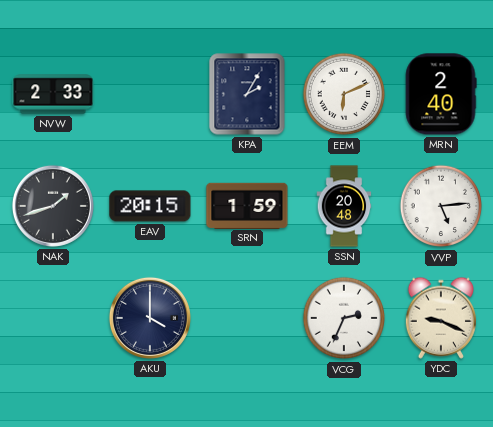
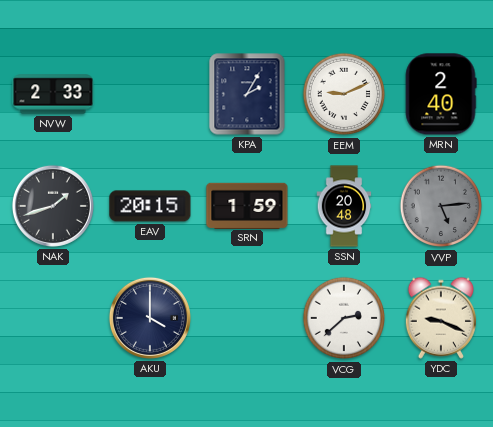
EEM: 6:11 -> 9:11 (344, 94)
VVP dial: white -> grey (441, 206)
VCG: 2:34 -> 2:38 (344, 318)
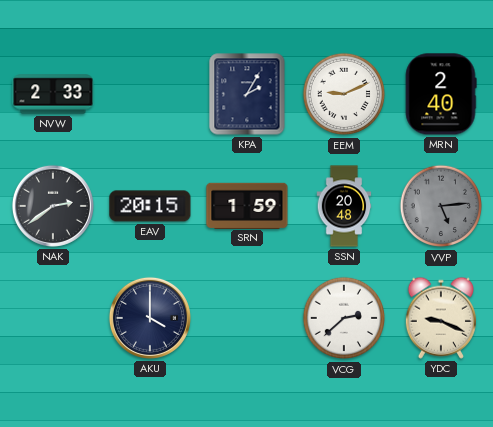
NAK: 1:42 -> 2:39 (53, 206)
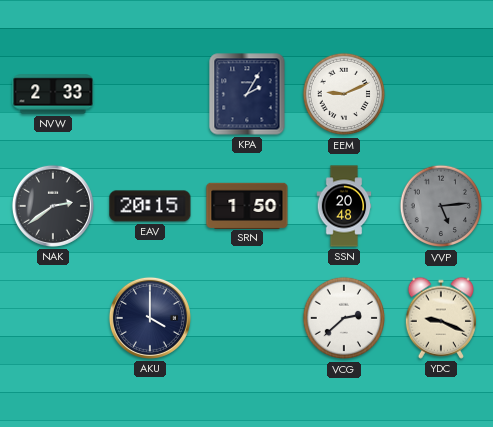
MRN: 2:40 -> none (441, 94)
SRN: 1:59 -> 1:50 (247, 205)
